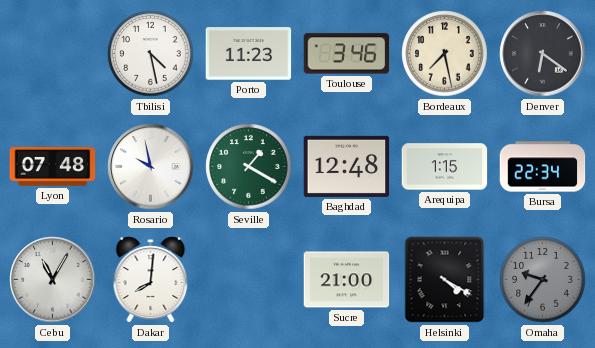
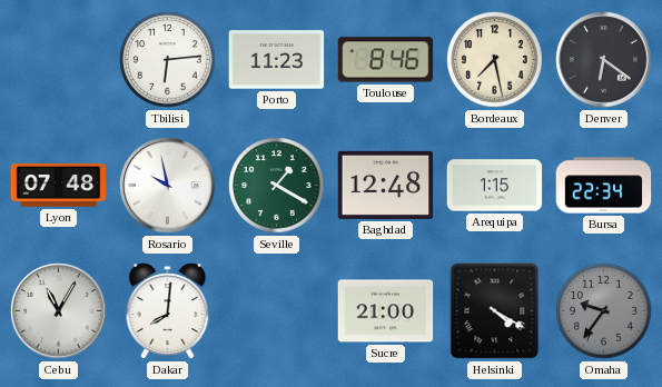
Tbilisi: 4:28 -> 6:14 (168, 60)
Toulouse: 3:46 -> 8:46 (386, 60)
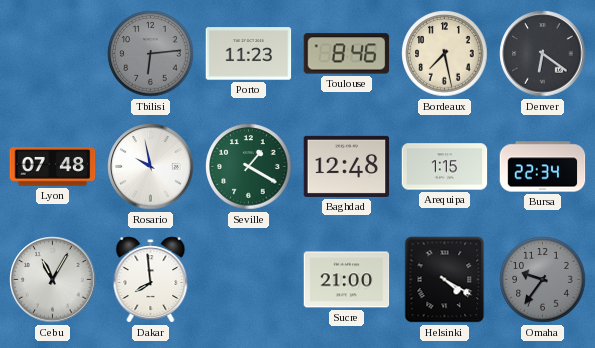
Tbilisi dial: white -> grey (151, 54)
Dakar: 8:01 -> 7:59 (151, 280)
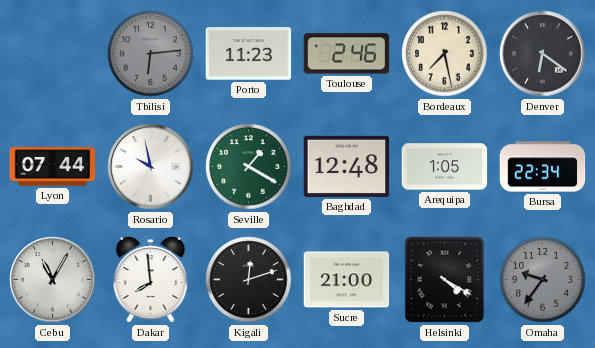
Toulouse: 8:46 -> 2:46 (347, 54)
Lyon: 07:48 -> 07:44 (53, 167)
Arequipa: 1:15 -> 1:05 (445, 167)
Kigali: none -> 12:12 (249, 280)
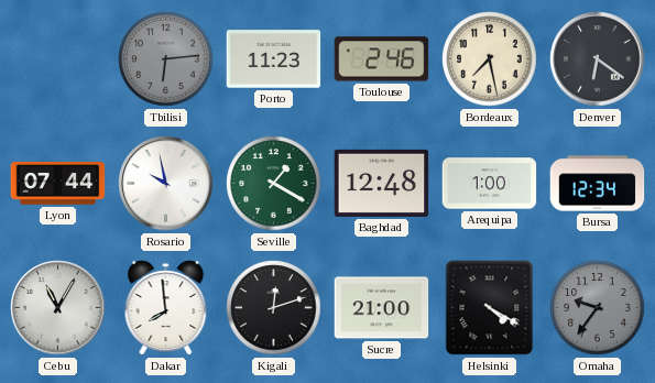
Arequipa: 1:05 -> 1:00 (490, 184)
Bursa: 22:34 -> 12:34 (598, 184)
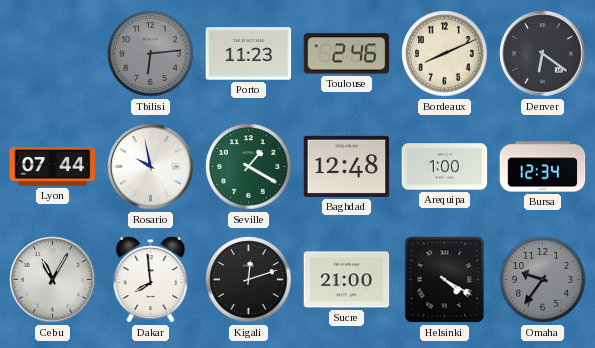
Bordeaux: 7:28 -> 8:11 (445, 54)
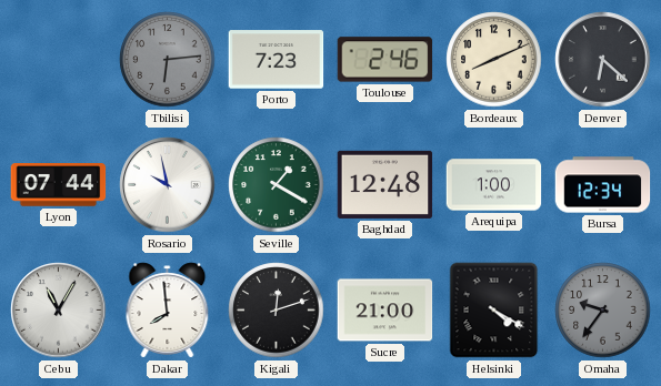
Porto: 11:23 -> 7:23 (277, 60)
Denver: 6:21 -> 6:22 (603, 60)
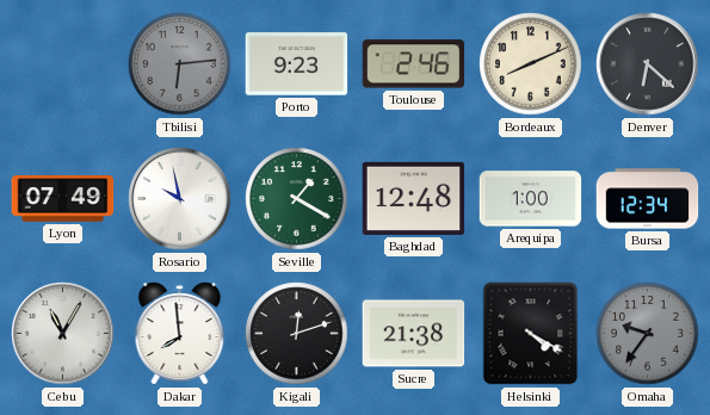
Porto: 7:23 -> 9:23 (297, 64)
Lyon: 07:44 -> 07:49 (63, 199)
Sucre: 21:00 -> 21:38 (414, 334)
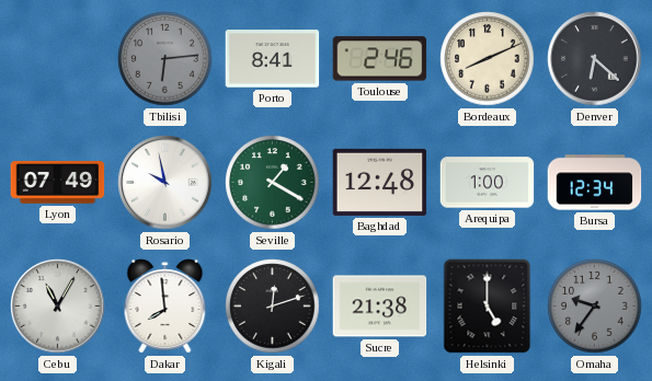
Porto: 9:23 -> 8:41 (273, 59)
Helsinki: 4:20 -> 5:00 (488, 307)
